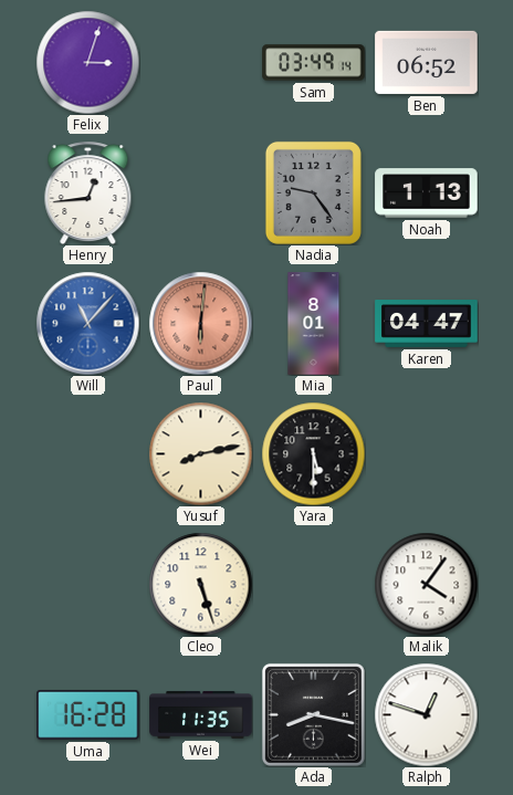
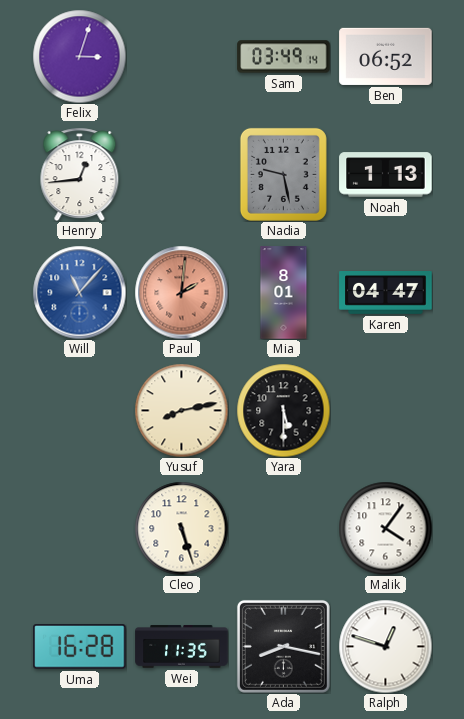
Nadia: 9:24 -> 9:28 (283, 174)
Paul: 6:01 -> 2:01 (181, 292)
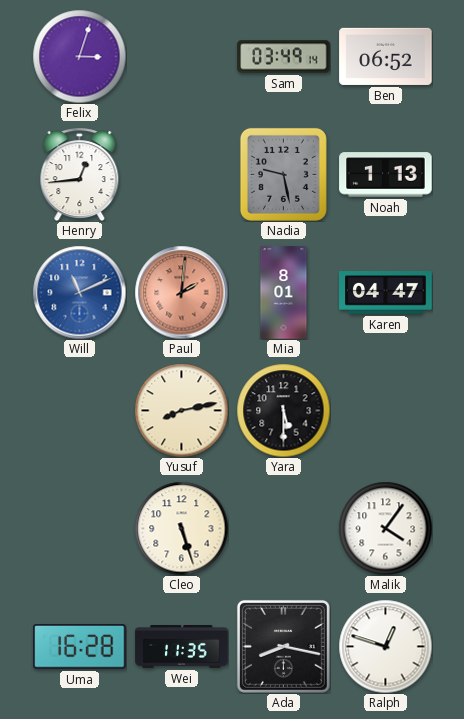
Will: 11:07 -> 11:11 (79, 292)
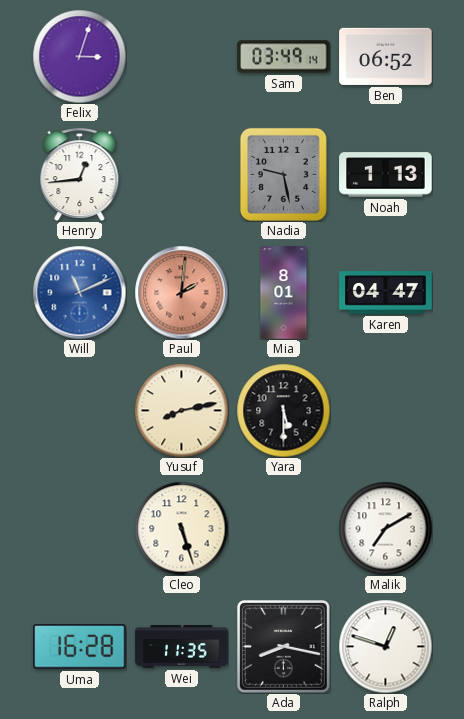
Malik: 4:06 -> 7:10 (385, 528)
